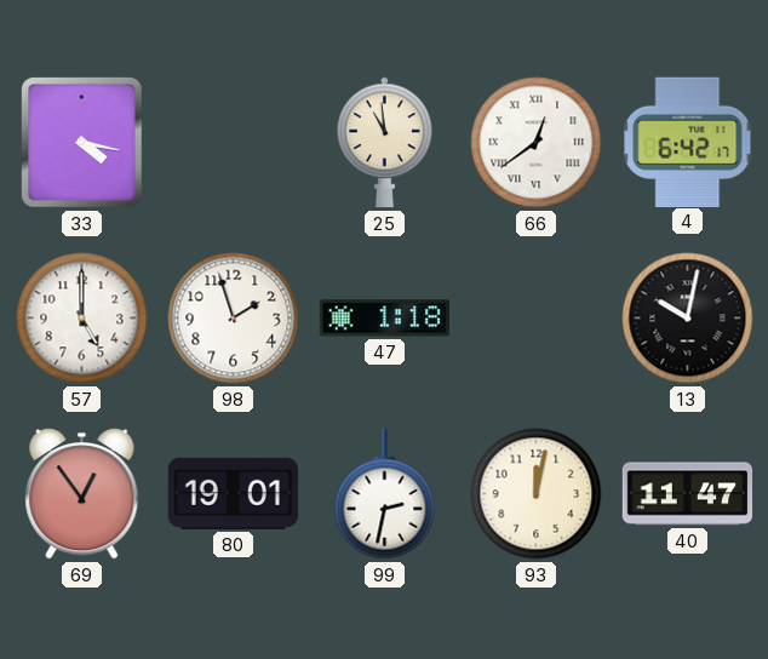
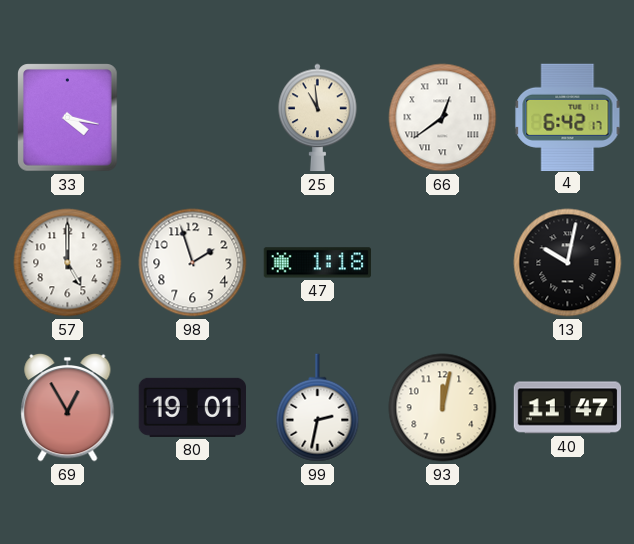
69: 12:54 -> 12:55 (68, 407)
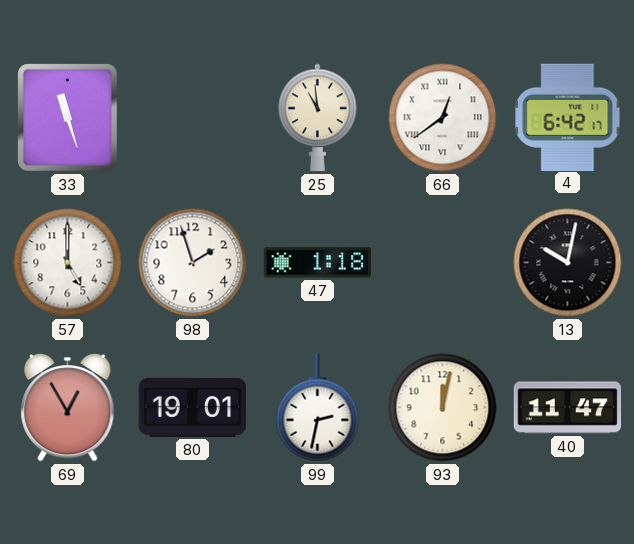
33: 4:17 -> 11:27 (68, 118)
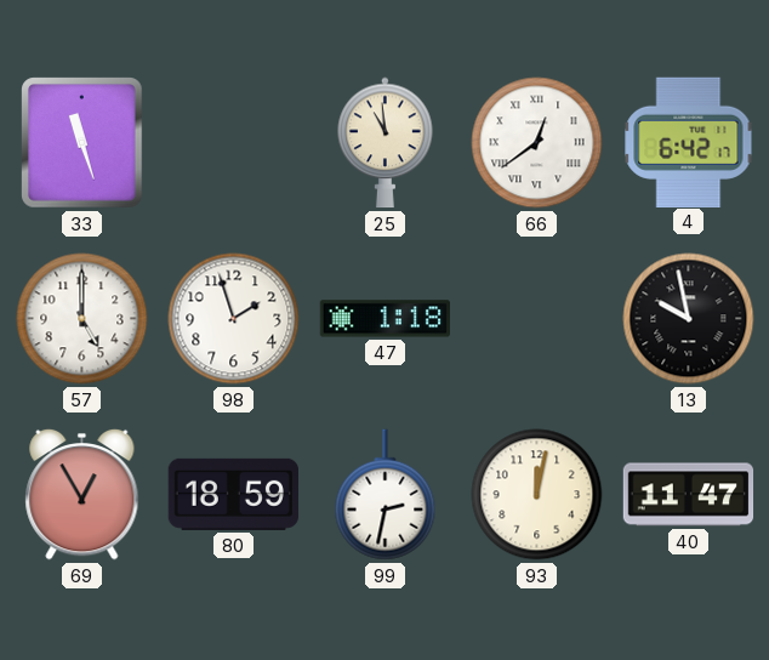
13: 10:02 -> 9:58 (689, 319)
80: 19:01 -> 18:59 (233, 494)
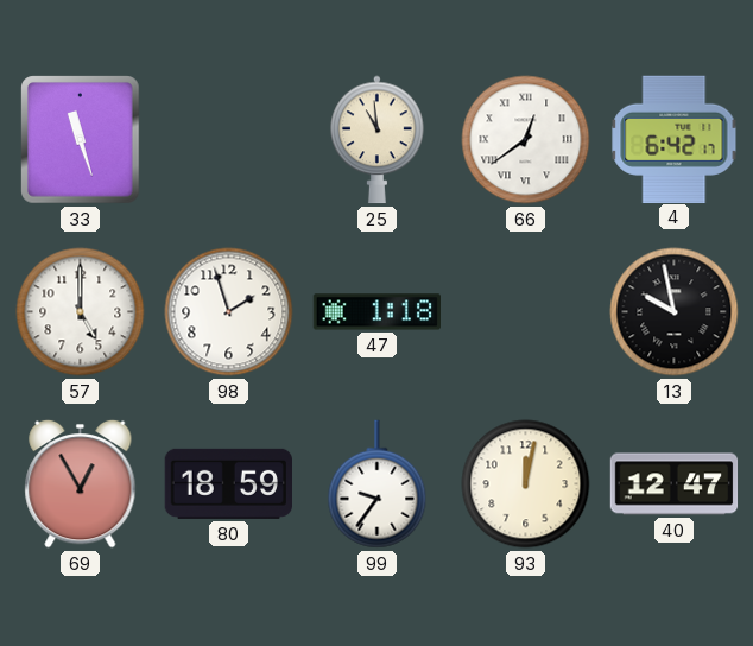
99: 2:32 -> 9:36 (378, 484)
40: 11:47 -> 12:47 (675, 484)
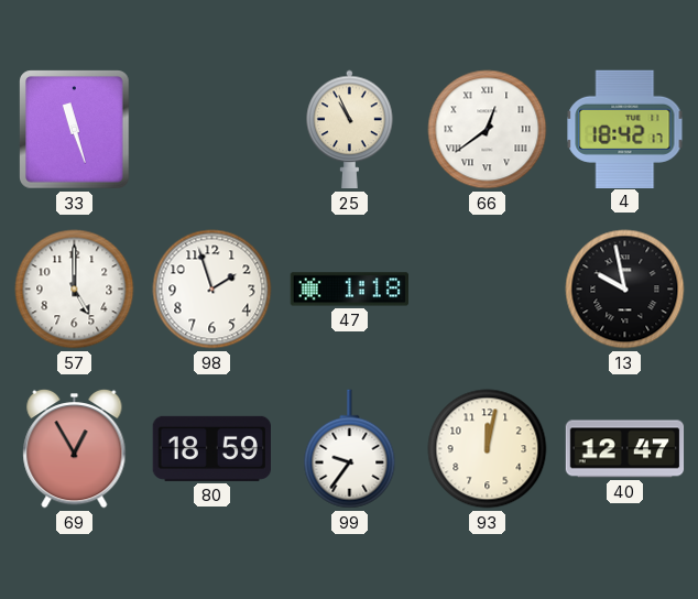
25: 10:59 -> 10:56 (350, 130)
4: 6:42 -> 18:42 (625, 129)
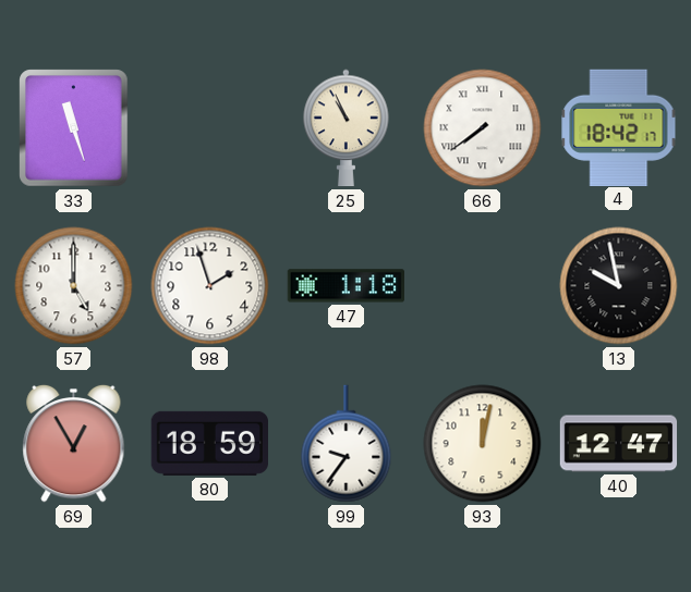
66: 12:39 -> 7:39 (483, 128)
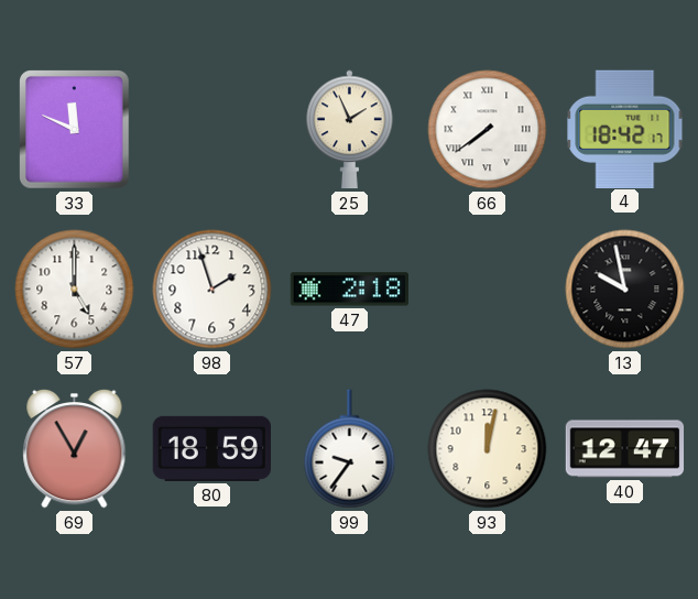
33: 11:27 -> 11:49 (75, 130)
25: 10:56 -> 1:56 (350, 130)
47: 1:18 -> 2:18 (349, 290)
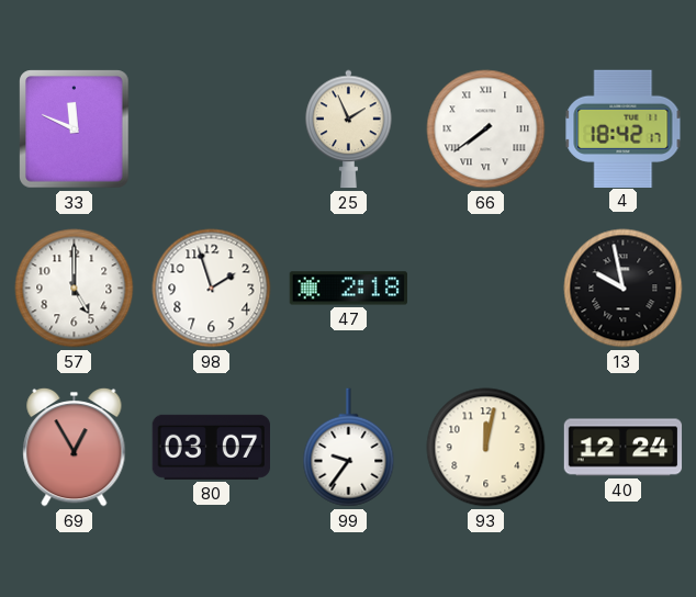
80: 18:59 -> 03:07 (211, 447)
40: 12:47 -> 12:24 (624, 448)
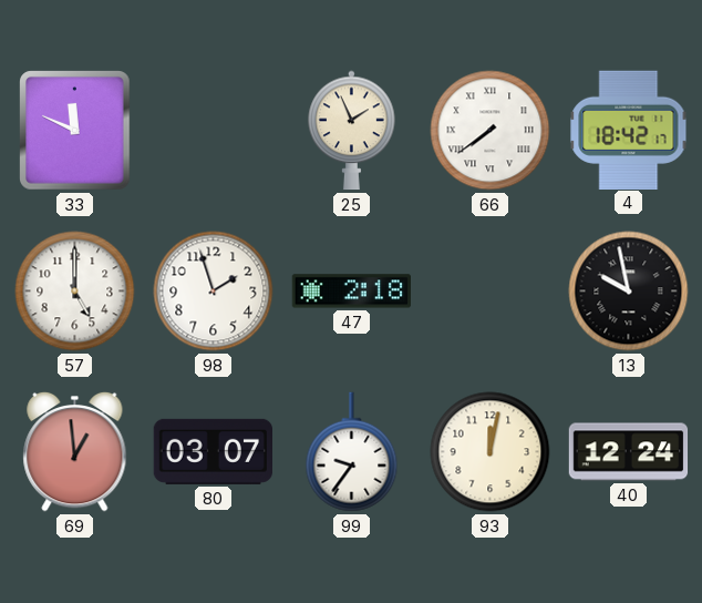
69: 12:55 -> 12:59 (75, 451)
